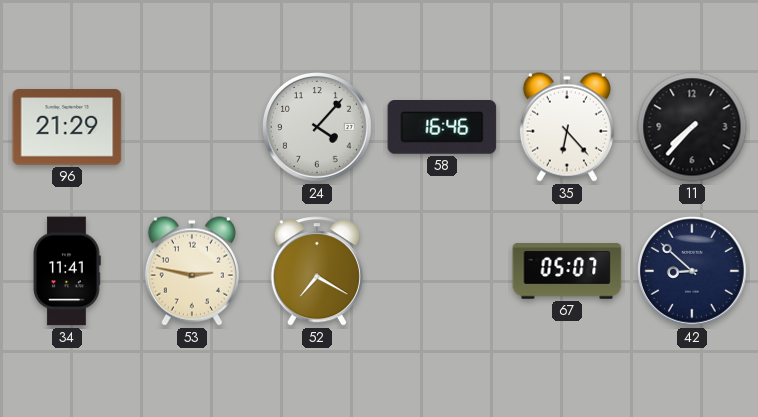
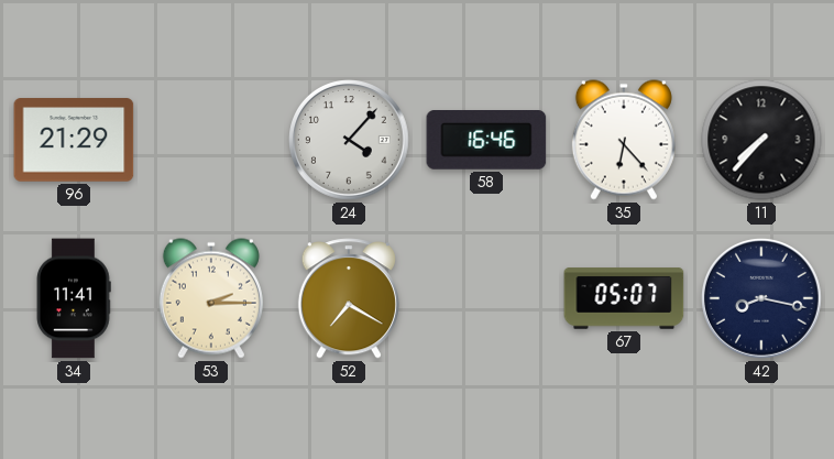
53: 2:47 -> 2:15 (211, 298)
42: 8:52 -> 8:17 (762, 299)
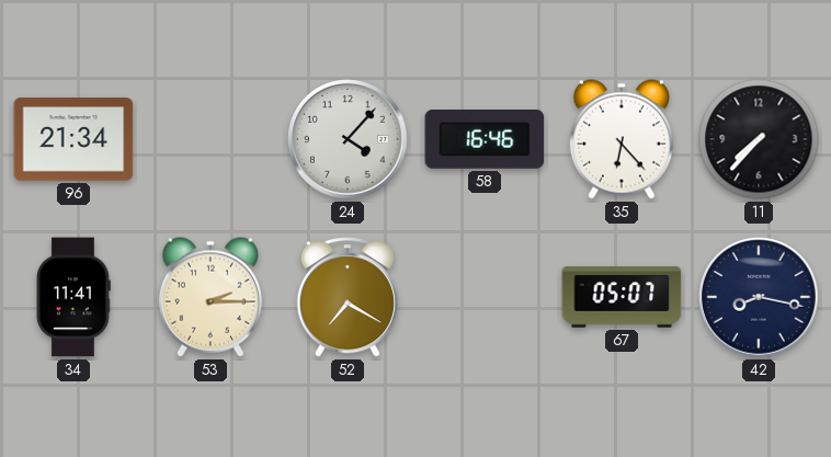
96: 21:29 -> 21:34 (73, 139)
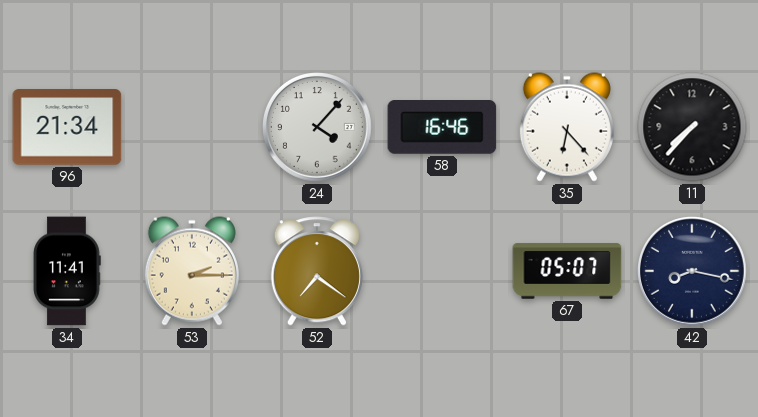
52: 7:20 -> 7:21 (317, 271)
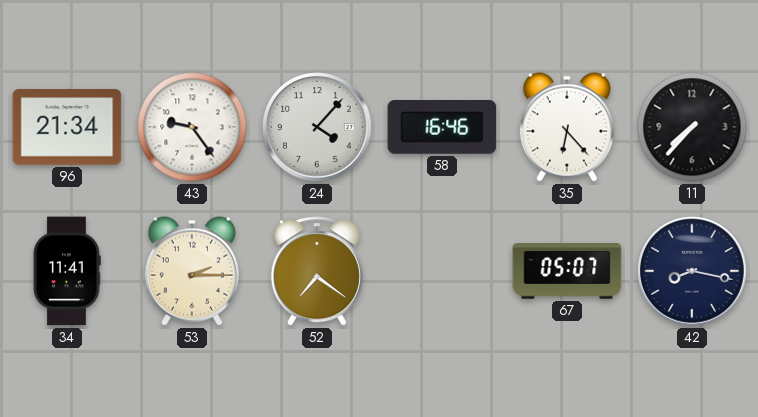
43: none -> 9:24 (192, 127)
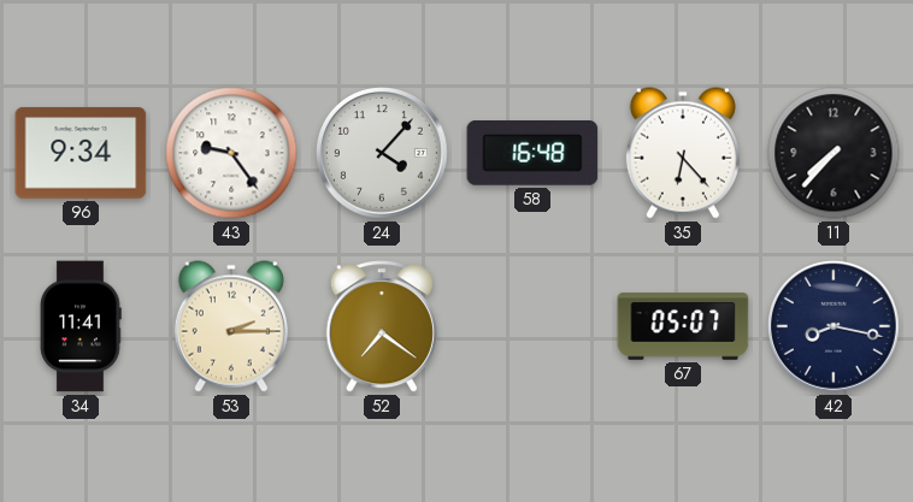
96: 21:34 -> 9:34 (81, 153)
58: 16:46 -> 16:48 (532, 154)
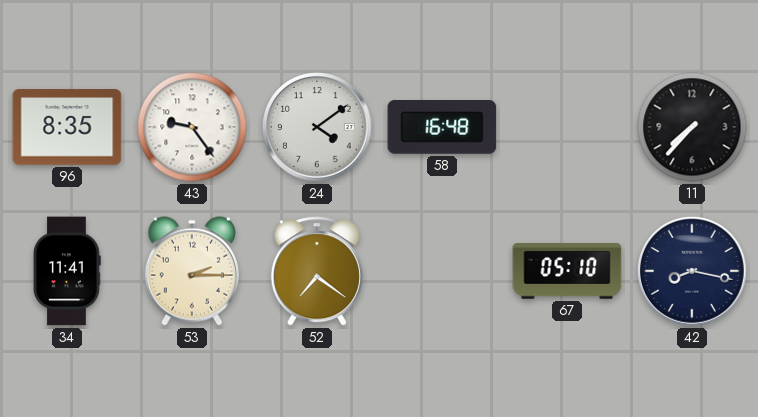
96: 9:34 -> 8:35 (67, 127)
24: 4:07 -> 4:09 (318, 128)
35: 6:23 -> none (683, 153)
67: 05:07 -> 05:10 (567, 271)
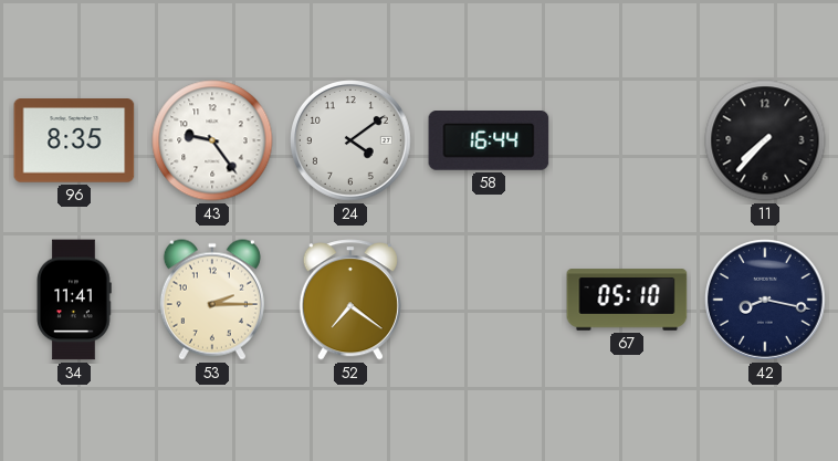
58: 16:48 -> 16:44 (489, 142)
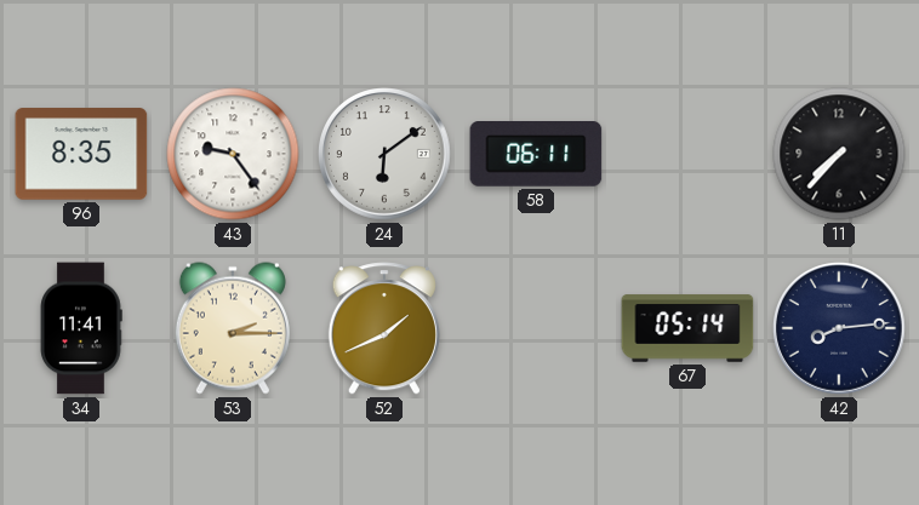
24: 4:09 -> 6:09 (386, 155)
58: 16:44 -> 06:11 (536, 155)
52: 7:21 -> 1:41 (384, 328)
67: 05:10 -> 05:14 (687, 328)
42: 8:17 -> 8:14 (840, 329)
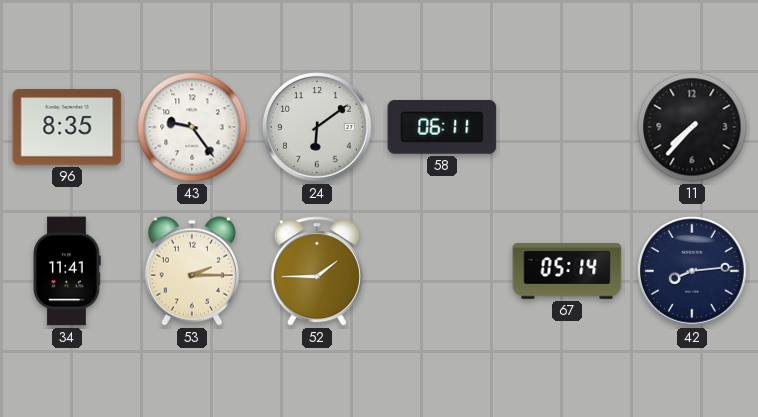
52: 1:41 -> 1:45 (317, 271)
